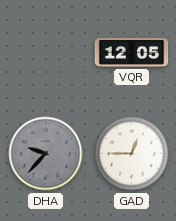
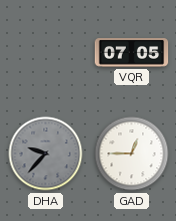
VQR: 12:05 -> 07:05 (132, 53)
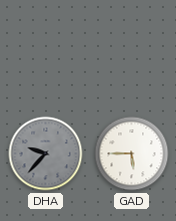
VQR: 07:05 -> none (132, 53)
GAD: 12:45 -> 5:45 (132, 154)
